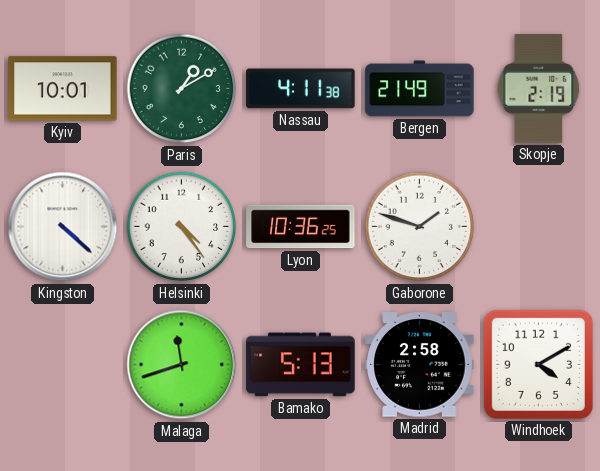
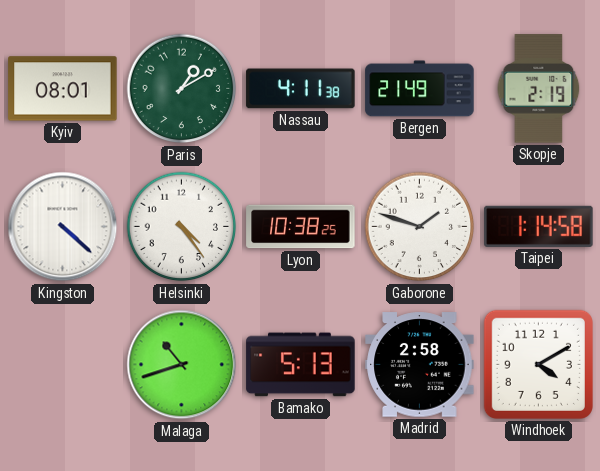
Kyiv: 10:01 -> 08:01 (63, 89)
Lyon: 10:36 -> 10:38 (301, 227)
Taipei: none -> 1:14 (539, 226)
Malaga: 11:42 -> 10:42 (182, 365)
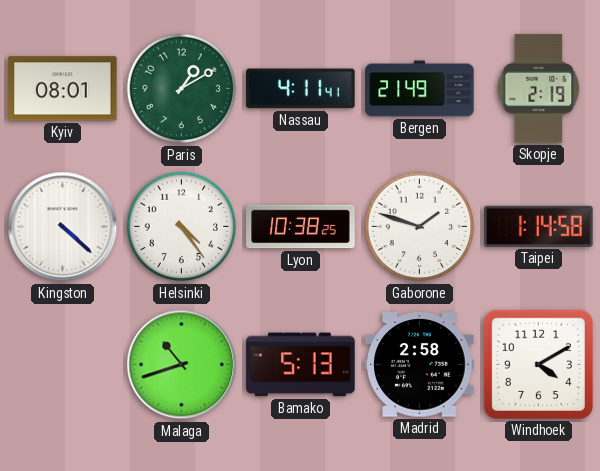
Nassau: 4:11:38 -> 4:11:41 (301, 89)
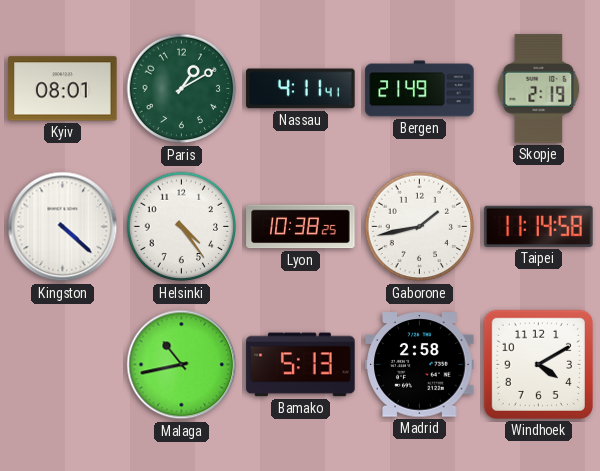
Gaborone: 1:48 -> 1:43 (420, 227)
Taipei: 1:14 -> 11:14 (539, 226)
Malaga: 10:42 -> 10:43 (182, 365)
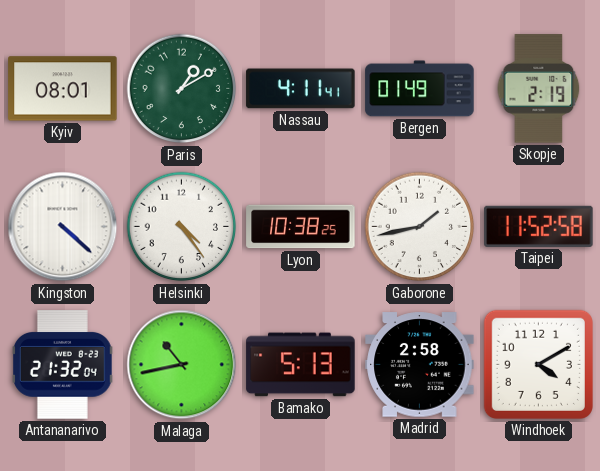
Bergen: 21:49 -> 01:49 (420, 89)
Taipei: 11:14 -> 11:52 (539, 226)
Antananarivo: none -> 21:32 (62, 365)
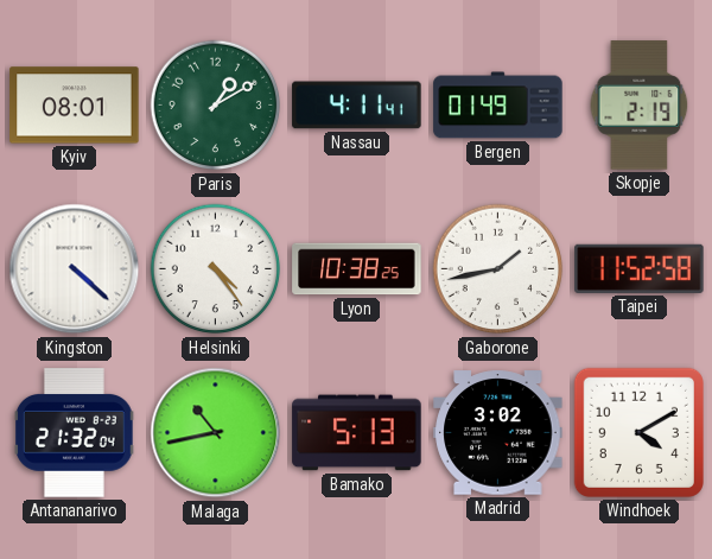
Madrid: 2:58 -> 3:02 (498, 433)
